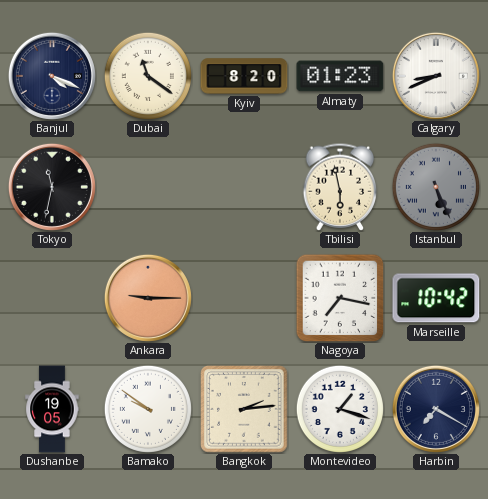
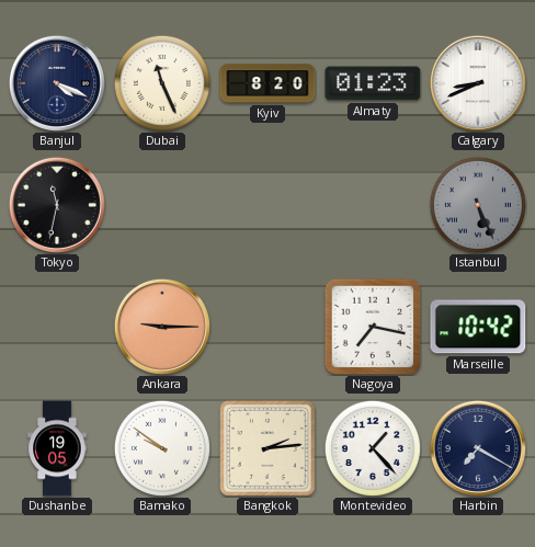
Dubai: 11:21 -> 11:26 (162, 83)
Tbilisi: 5:58 -> none (340, 187)
Montevideo: 1:18 -> 1:23 (373, 448)
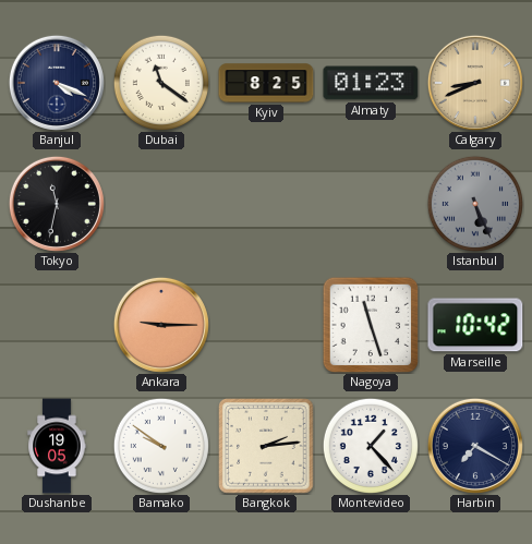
Dubai: 11:26 -> 11:21 (161, 83)
Kyiv: 8:20 -> 8:25 (266, 83)
Calgary dial: white -> champagne (475, 83)
Nagoya: 7:17 -> 11:27 (371, 325)
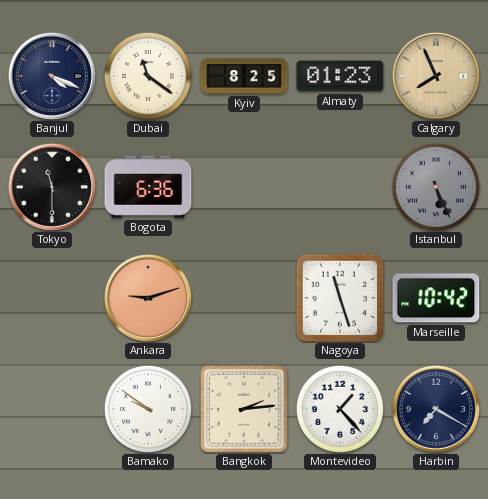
Calgary: 8:41 -> 7:56 (436, 76)
Tokyo: 11:32 -> 11:30 (52, 187)
Bogota: none -> 6:36 (148, 187)
Ankara: 9:15 -> 9:12 (148, 298)
Dushanbe: 19:05 -> none (57, 446)
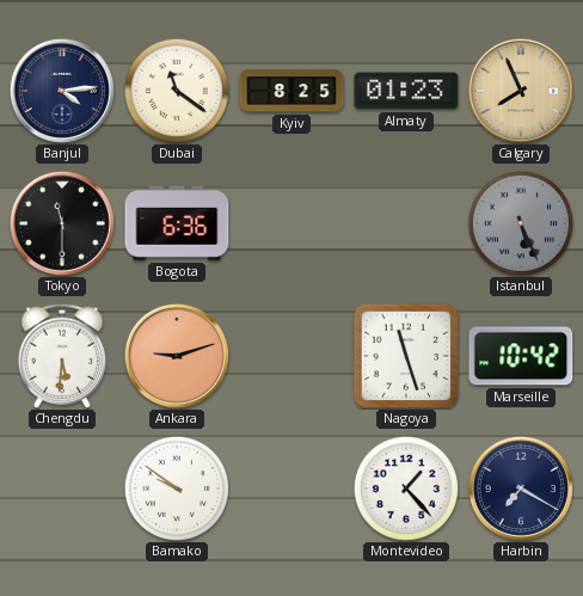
Banjul: 4:19 -> 4:14 (62, 91)
Chengdu: none -> 5:31 (62, 356)
Bangkok: 2:14 -> none (244, 409)
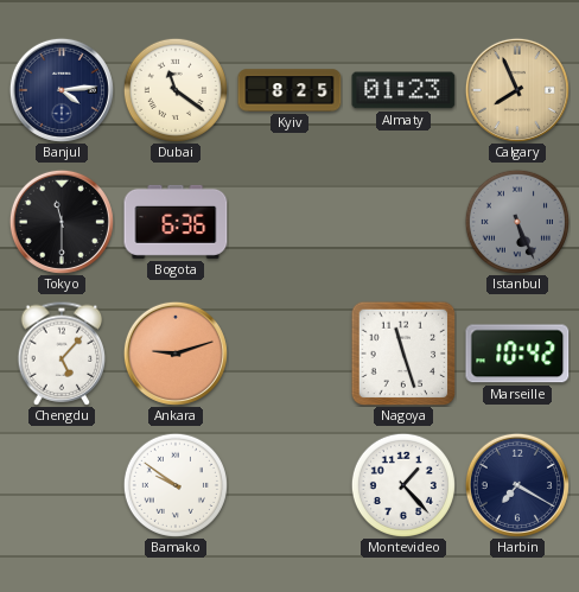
Chengdu: 5:31 -> 5:07 (62, 354)
